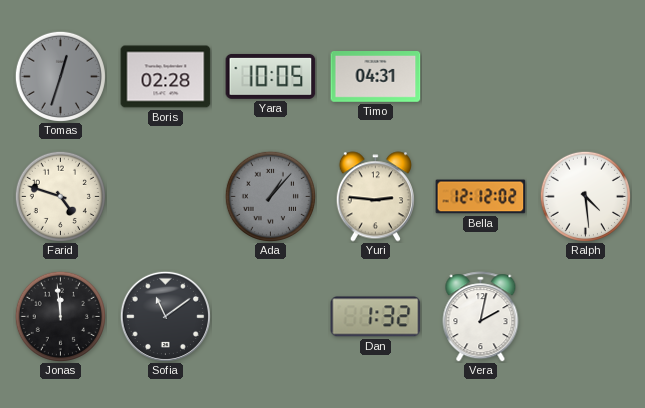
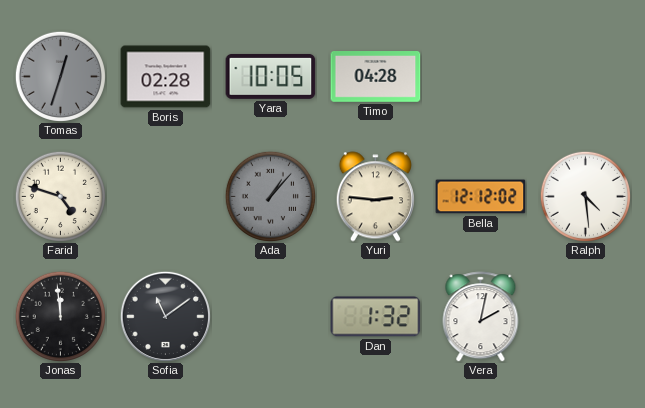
Timo: 04:31 -> 04:28 (376, 77)
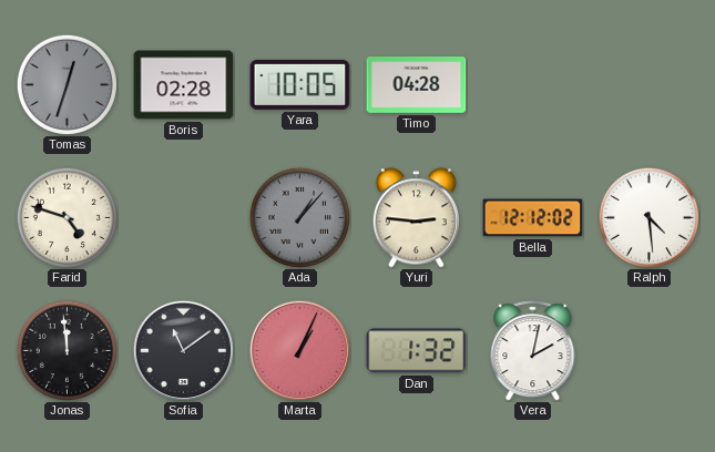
Marta: none -> 1:04 (299, 350)
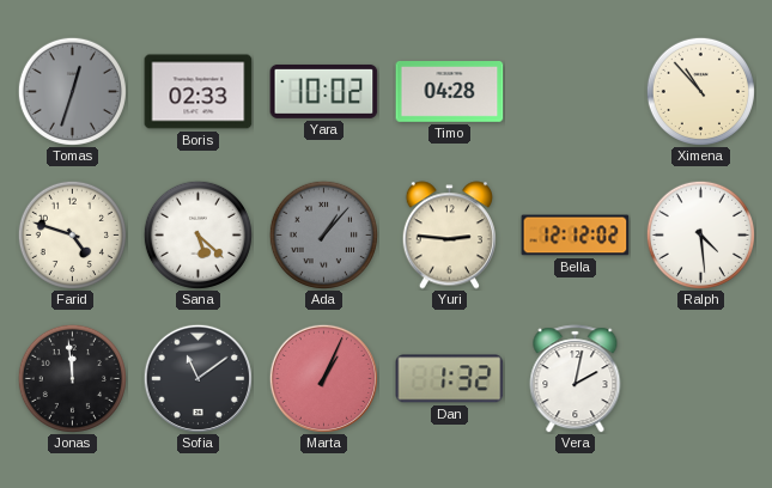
Boris: 02:28 -> 02:33 (199, 92)
Yara: 10:05 -> 10:02 (324, 91)
Ximena: none -> 10:53 (700, 91)
Sana: none -> 5:22 (197, 234)
